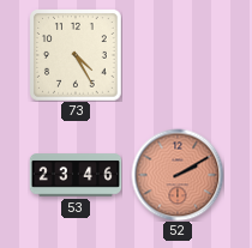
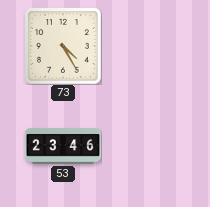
52: 2:10 -> none (178, 175)
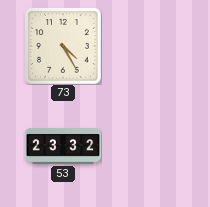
53: 23:46 -> 23:32 (63, 146)
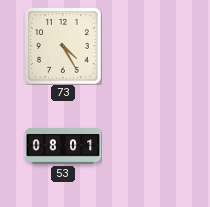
53: 23:32 -> 08:01 (63, 146)
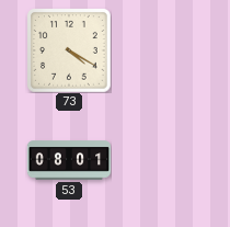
73: 4:25 -> 4:20 (69, 50)
